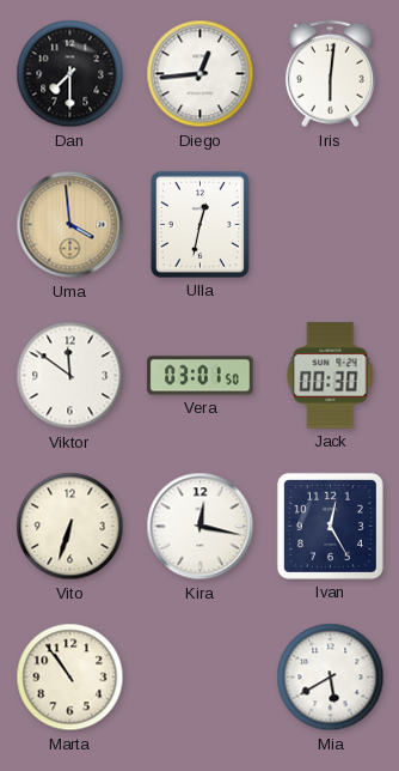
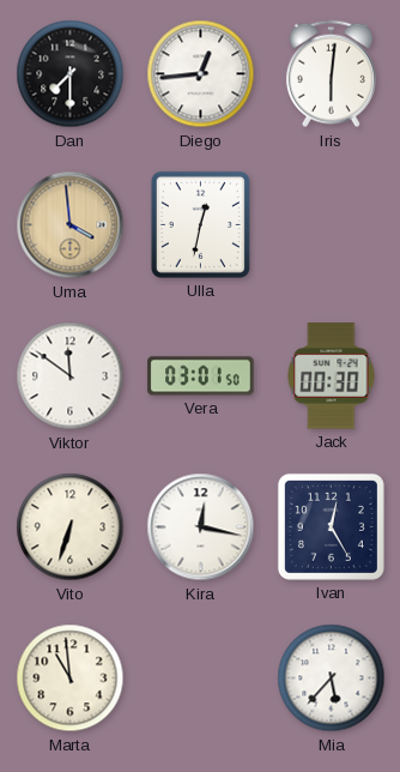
Marta: 10:54 -> 10:59 (71, 678)
Mia: 5:40 -> 5:37 (332, 678)
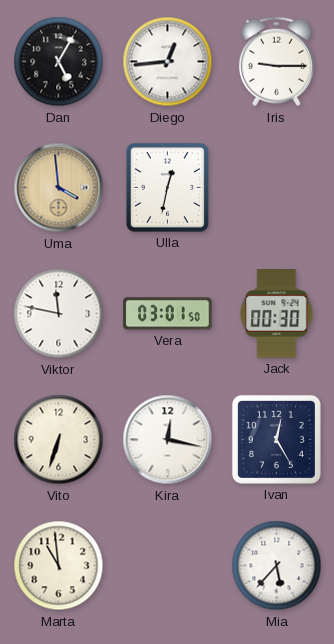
Dan: 7:30 -> 5:05 (59, 62)
Iris: 6:01 -> 9:15 (276, 62)
Viktor: 11:51 -> 11:47 (59, 314)
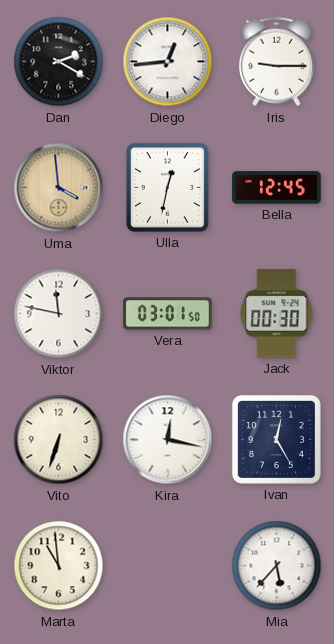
Dan: 5:05 -> 2:20 (59, 62)
Bella: none -> 12:45 (277, 188)
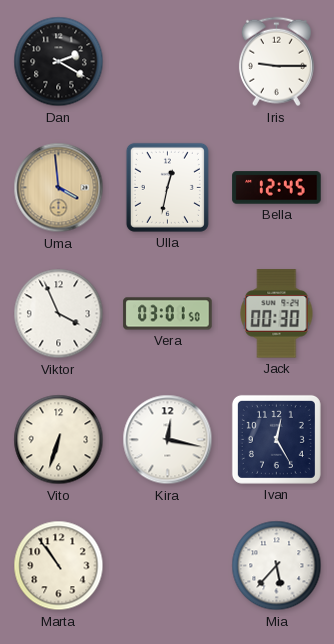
Diego: 12:44 -> none (168, 62)
Viktor: 11:47 -> 3:56 (59, 314)
Marta: 10:59 -> 10:54 (59, 566)
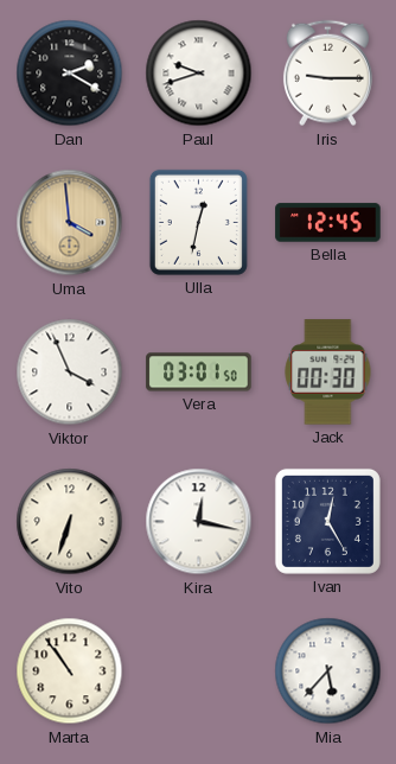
Paul: none -> 9:42 (199, 74)
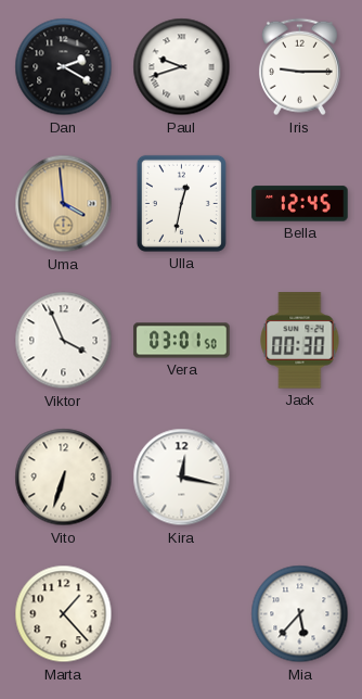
Ivan: 12:25 -> none (327, 521)
Marta: 10:54 -> 1:23 (64, 614)
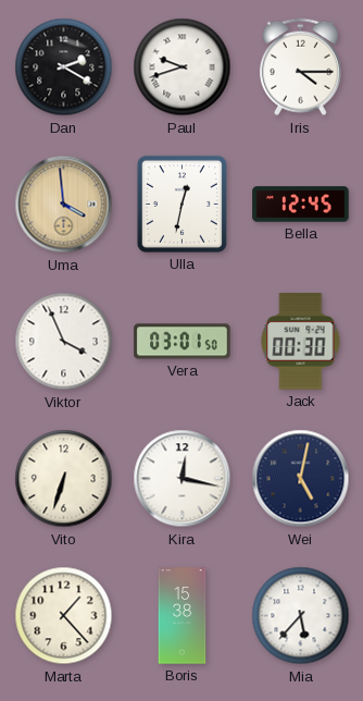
Iris: 9:15 -> 4:15 (300, 67)
Wei: none -> 5:02 (301, 479)
Boris: none -> 15:38 (183, 616)
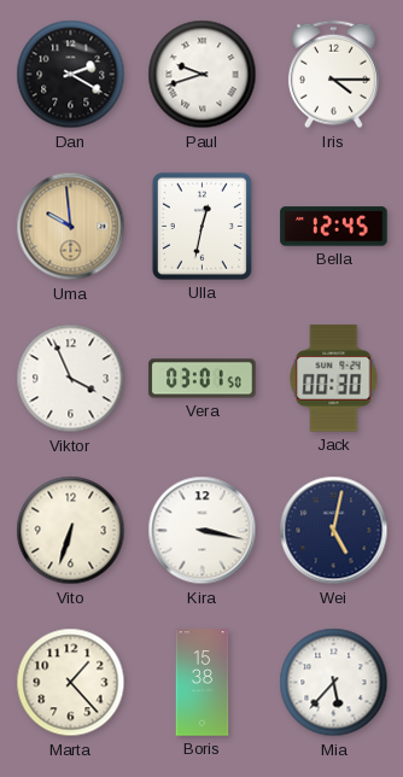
Uma: 3:59 -> 9:59 (71, 227)
Kira: 12:17 -> 3:17 (203, 531)
